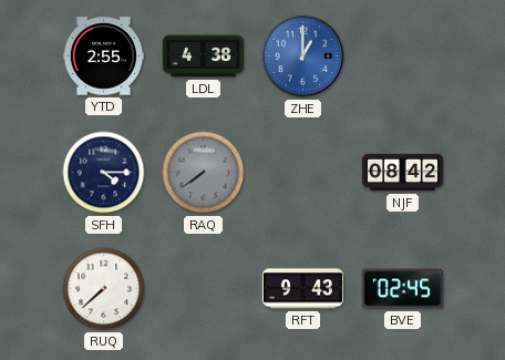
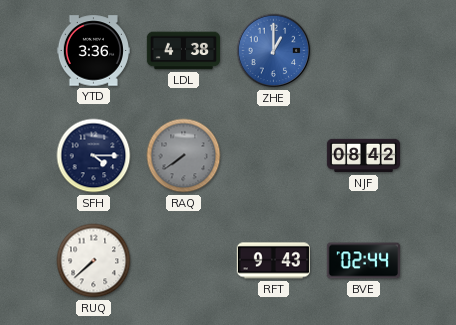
YTD: 2:55 -> 3:36 (93, 51)
BVE: 02:45 -> 02:44 (363, 261)
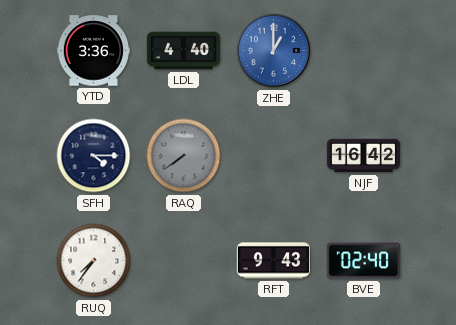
LDL: 4:38 -> 4:40 (183, 51)
NJF: 08:42 -> 16:42 (364, 156)
RUQ: 7:38 -> 7:36 (94, 261)
BVE: 02:44 -> 02:40 (363, 261)
